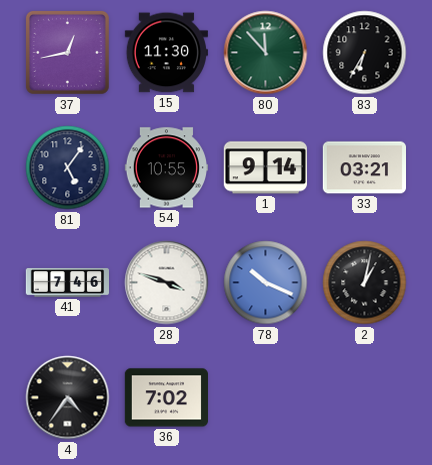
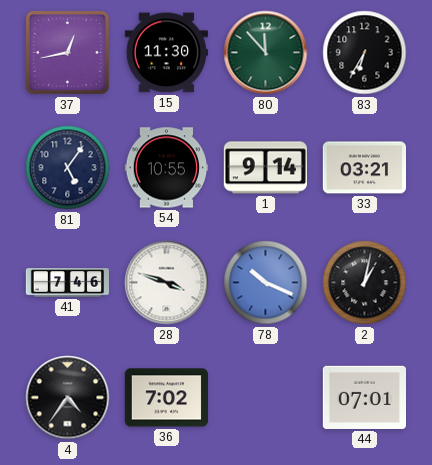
44: none -> 07:01 (364, 397)
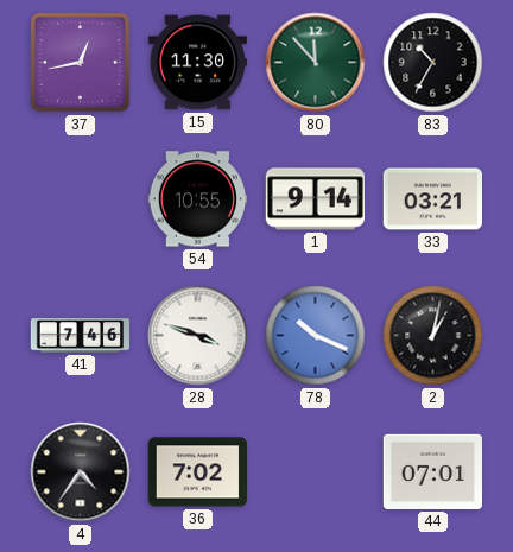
83: 6:35 -> 10:35 (433, 63)
81: 5:06 -> none (68, 168)
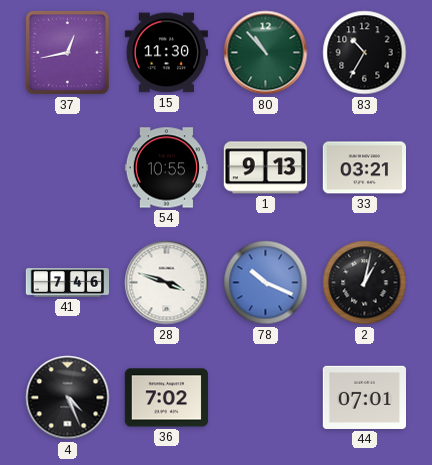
80: 11:53 -> 10:53 (266, 53)
1: 9:14 -> 9:13 (265, 168)
4: 4:36 -> 4:26 (68, 398)
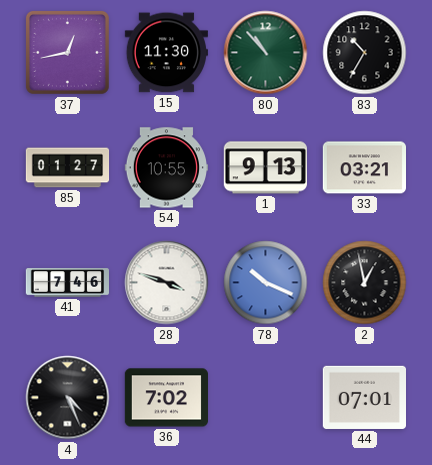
85: none -> 01:27 (68, 168)
2: 1:02 -> 12:58 (365, 283)
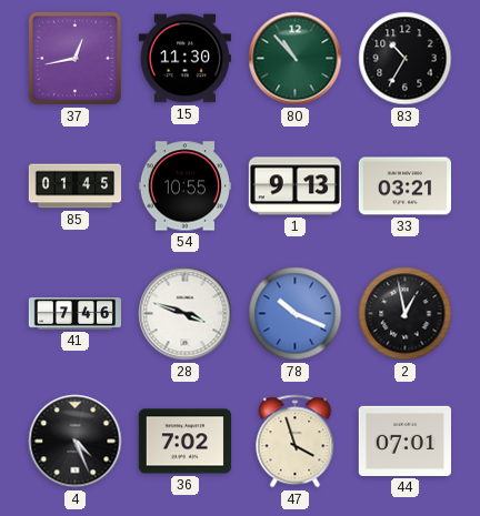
85: 01:27 -> 01:45 (76, 186)
47: none -> 3:57 (296, 442)
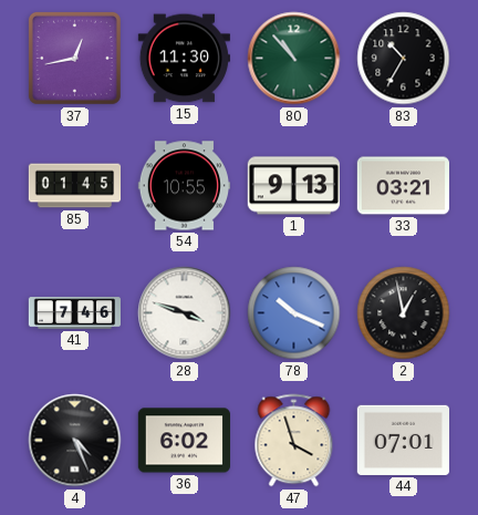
36: 7:02 -> 6:02 (184, 441)
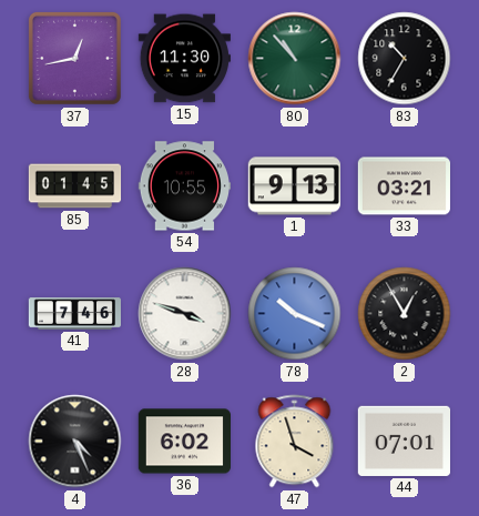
2: 12:58 -> 12:55 (405, 314)
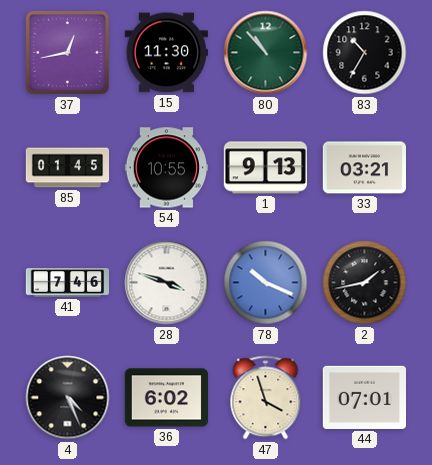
2: 12:55 -> 1:43 (365, 283)
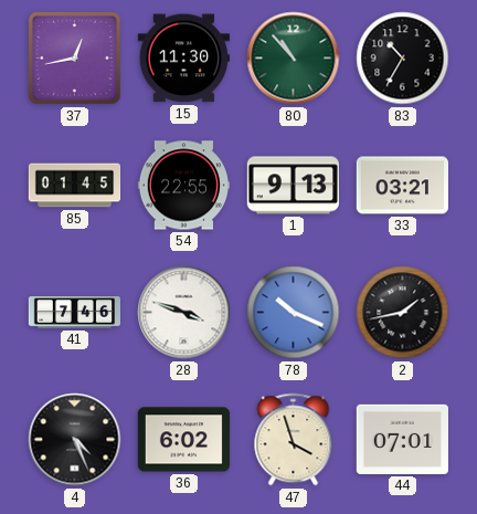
54: 10:55 -> 22:55 (183, 186)
